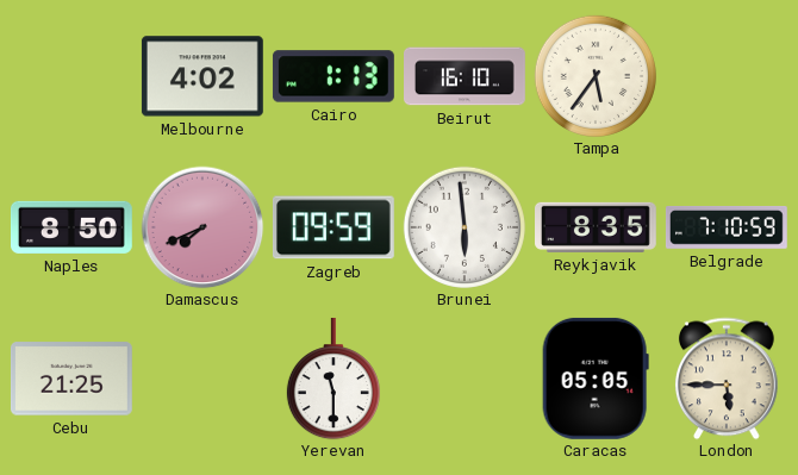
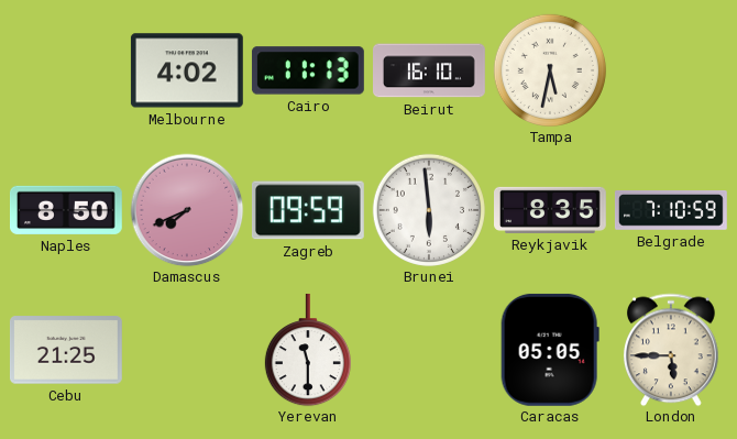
Cairo: 1:13 -> 11:13 (308, 70)
Tampa: 5:36 -> 5:32 (550, 70)
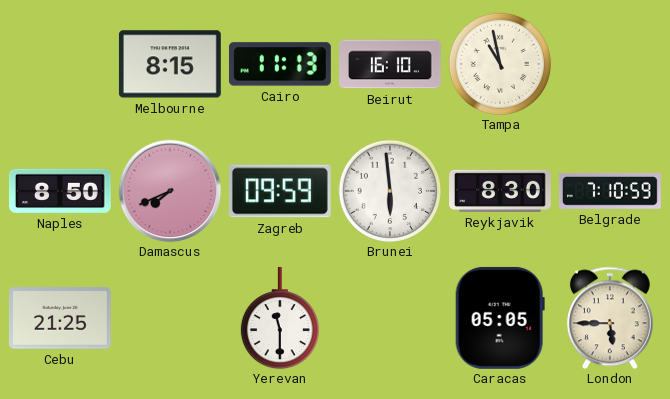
Melbourne: 4:02 -> 8:15 (170, 64)
Tampa: 5:32 -> 10:58 (500, 64)
Reykjavik: 8:35 -> 8:30 (501, 191)
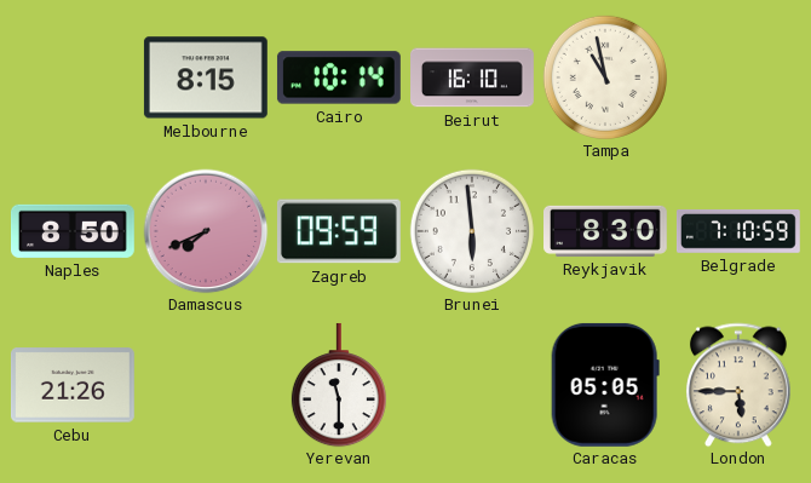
Cairo: 11:13 -> 10:14 (339, 77)
Cebu: 21:25 -> 21:26 (73, 385)
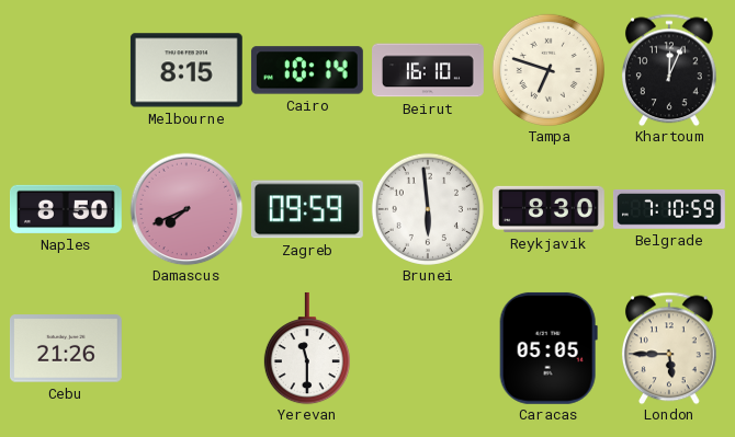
Tampa: 10:58 -> 6:48 (549, 70)
Khartoum: none -> 12:04 (669, 70)
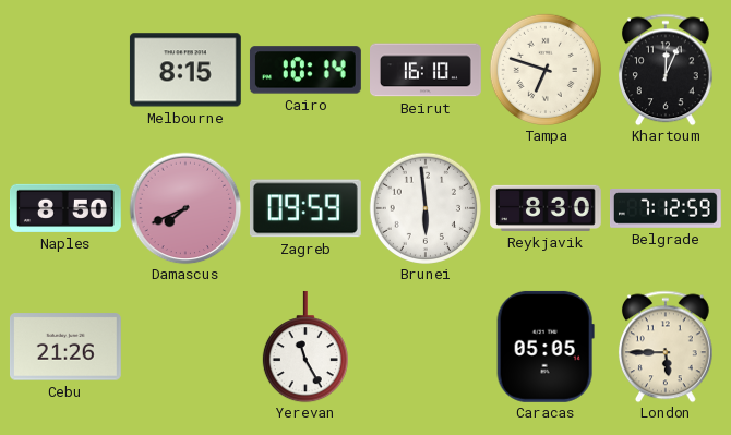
Belgrade: 7:10 -> 7:12 (666, 209)
Yerevan: 11:30 -> 11:25 (305, 347)
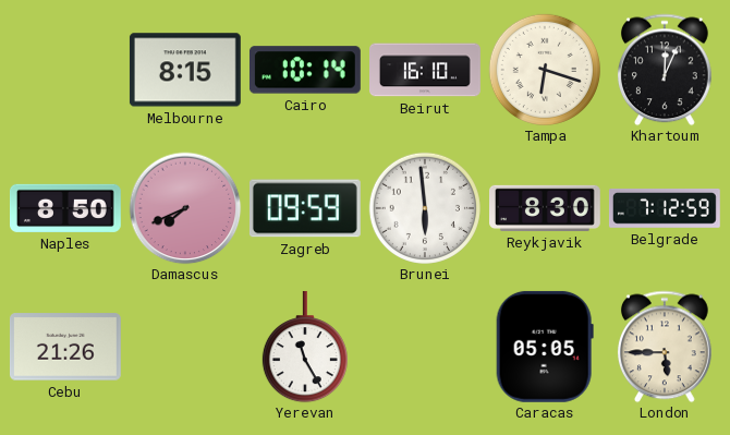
Tampa: 6:48 -> 6:18 (545, 70)
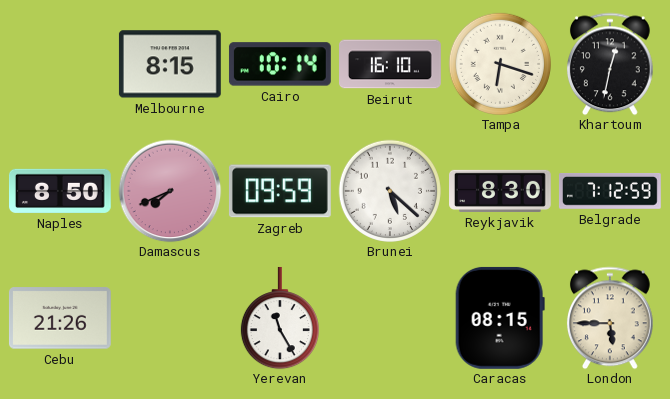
Khartoum: 12:04 -> 12:32 (610, 64)
Brunei: 5:59 -> 5:22 (390, 191)
Caracas: 05:05 -> 08:15 (500, 318)
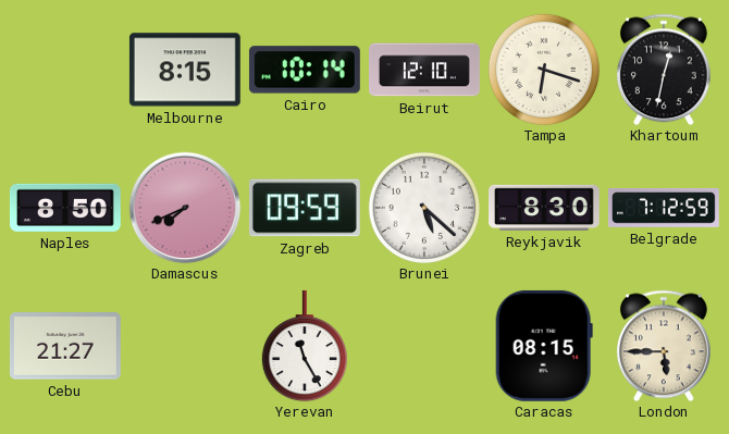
Beirut: 16:10 -> 12:10 (425, 70)
Cebu: 21:26 -> 21:27 (65, 346)
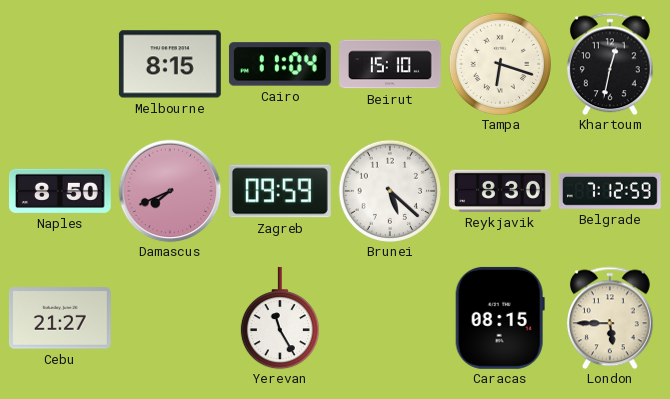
Cairo: 10:14 -> 11:04 (280, 64)
Beirut: 12:10 -> 15:10 (391, 64)
